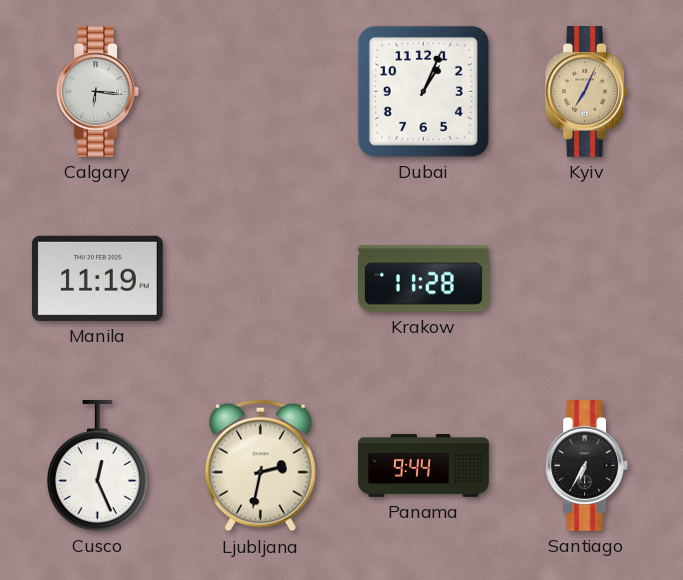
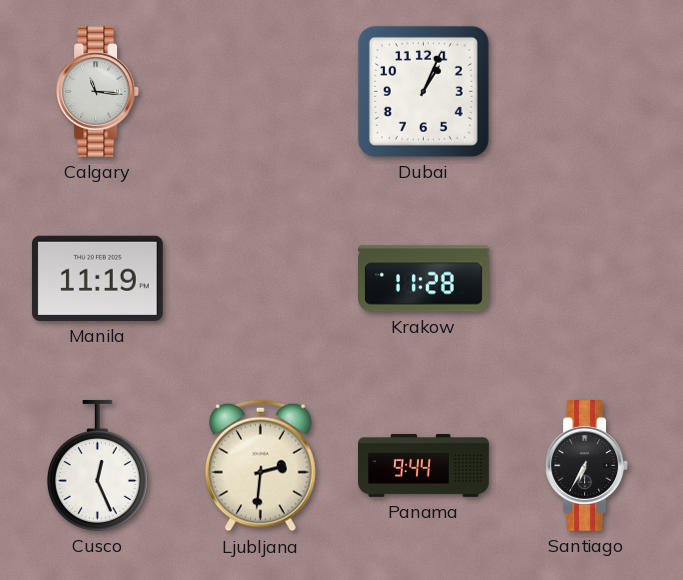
Calgary: 6:16 -> 11:16 (97, 92)
Kyiv: 7:04 -> none (586, 92)
Ljubljana: 2:32 -> 2:31 (261, 466)
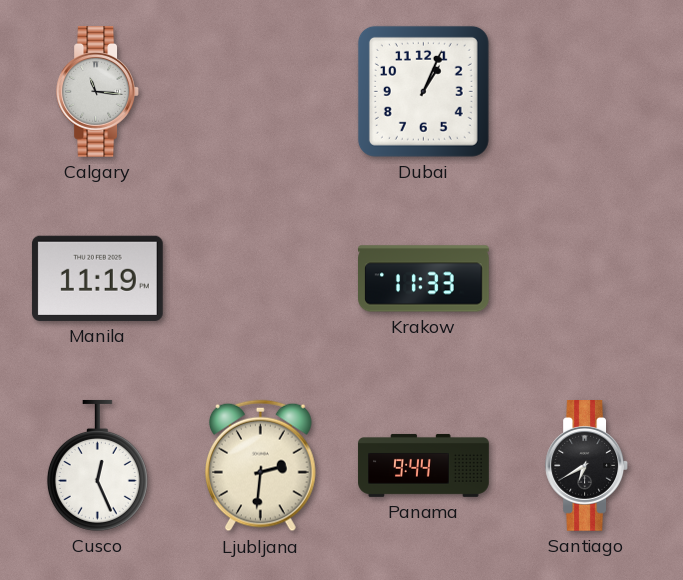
Krakow: 11:28 -> 11:33 (424, 279)
Santiago: 6:35 -> 6:40 (586, 466)
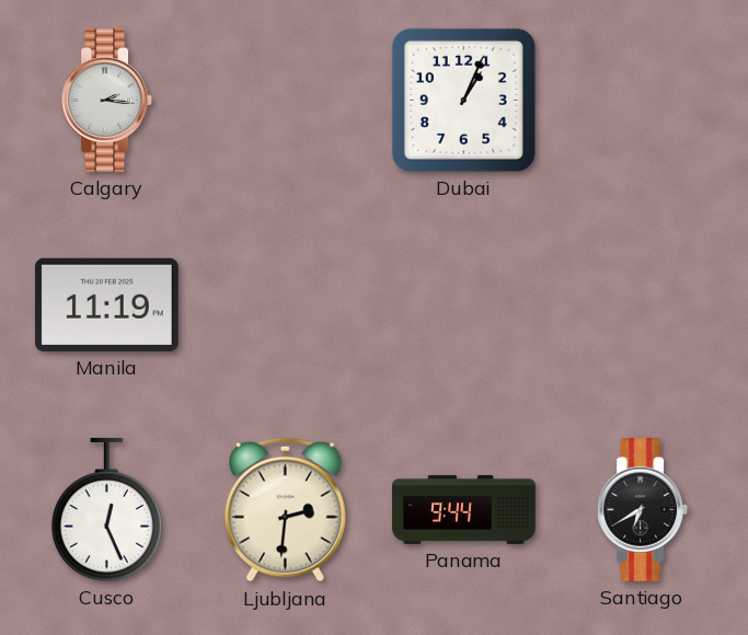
Calgary: 11:16 -> 2:16 (106, 101)
Krakow: 11:33 -> none (424, 279)
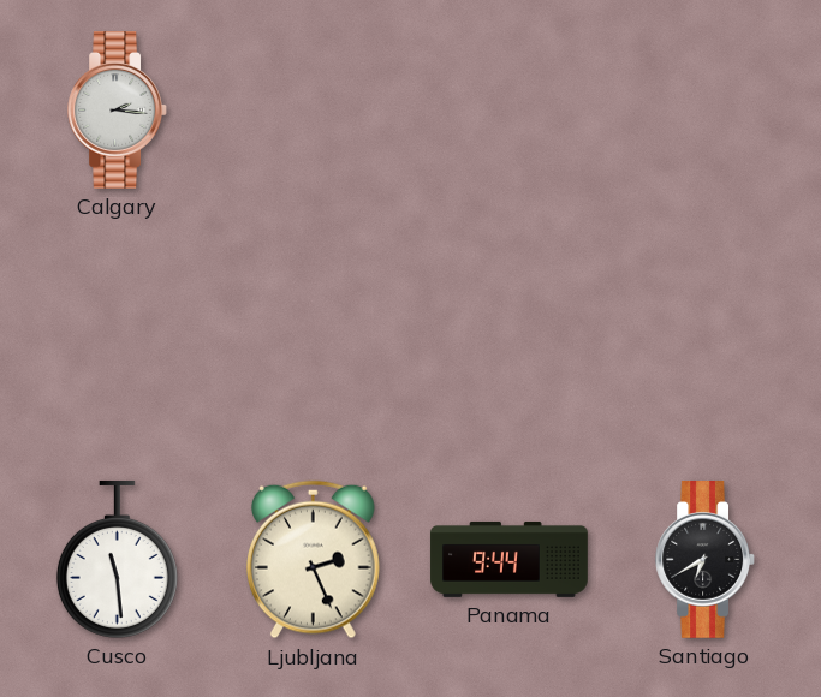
Dubai: 1:04 -> none (463, 100)
Manila: 11:19 -> none (106, 304)
Cusco: 12:26 -> 11:29 (117, 559)
Ljubljana: 2:31 -> 2:26 (314, 560)
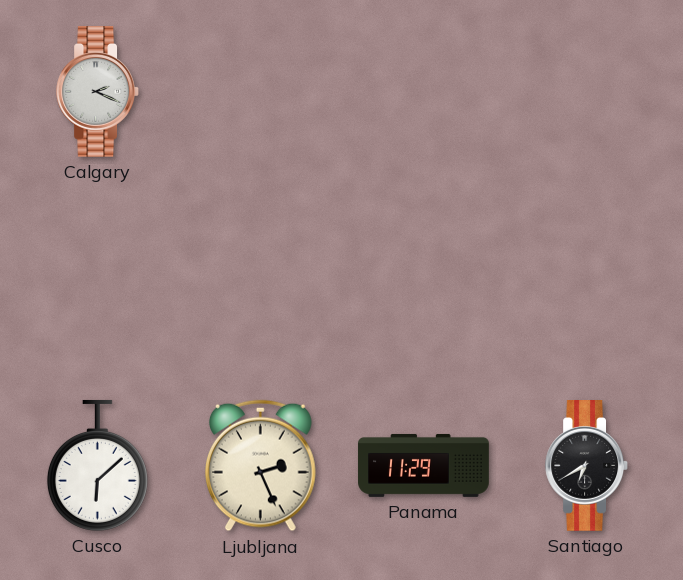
Calgary: 2:16 -> 2:19 (97, 92)
Cusco: 11:29 -> 6:08 (97, 465)
Panama: 9:44 -> 11:29 (424, 465)
